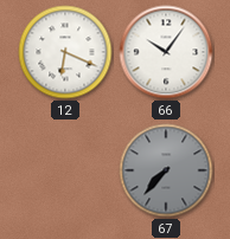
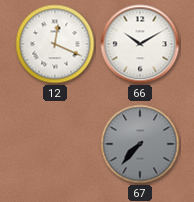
12: 6:19 -> 12:19 (55, 44)
66: 10:06 -> 10:10 (140, 44)
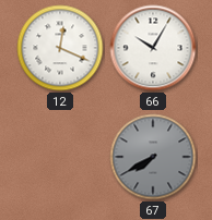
66: 10:10 -> 10:05 (153, 48)
67: 7:37 -> 7:40 (153, 157)
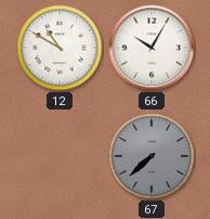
12: 12:19 -> 10:50 (60, 48)
67: 7:40 -> 7:38 (152, 156)
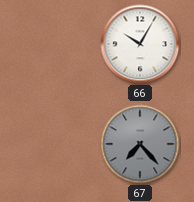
12: 10:50 -> none (60, 48)
67: 7:38 -> 7:23 (140, 144)
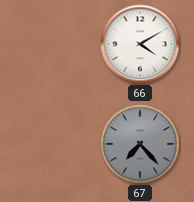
66: 10:05 -> 4:10 (140, 44)
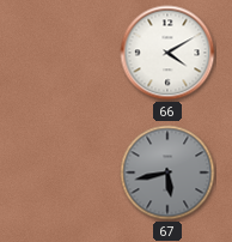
67: 7:23 -> 5:43 (167, 173)
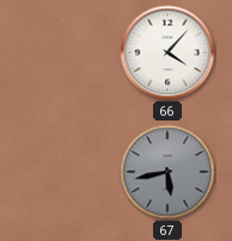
66: 4:10 -> 4:07 (167, 52)
